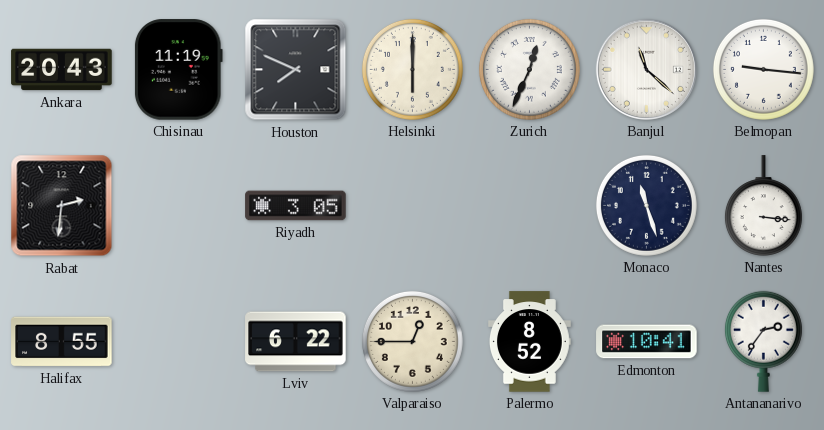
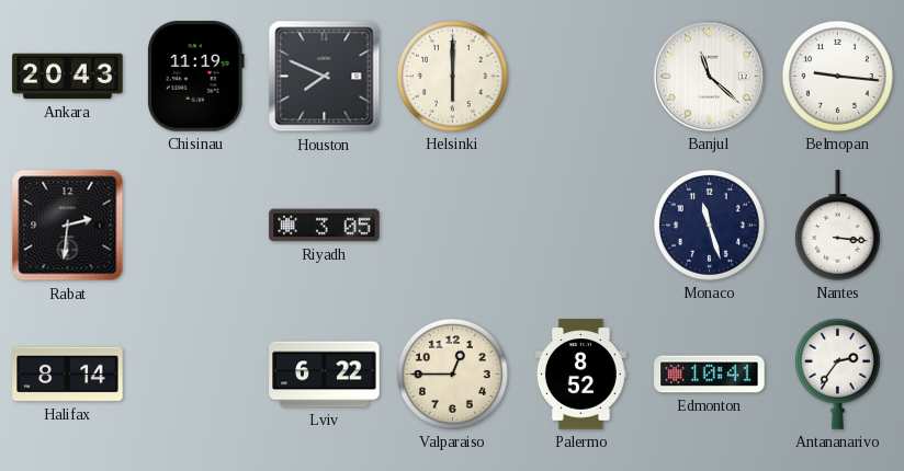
Zurich: 12:34 -> none (529, 69)
Halifax: 8:55 -> 8:14 (68, 375)
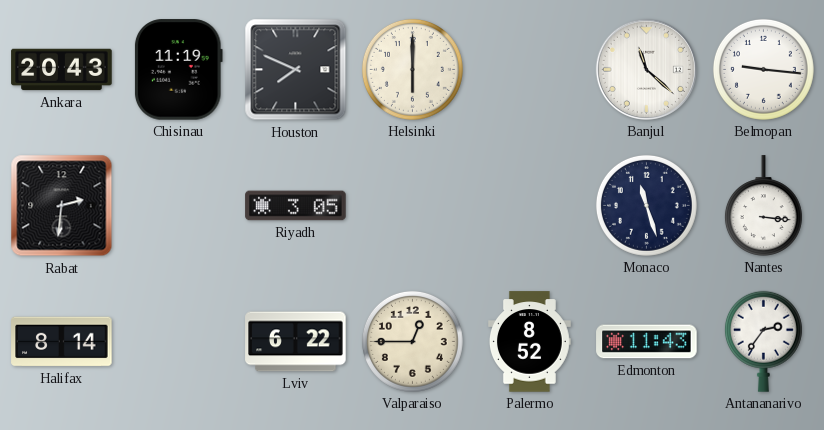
Edmonton: 10:41 -> 11:43 (647, 342)
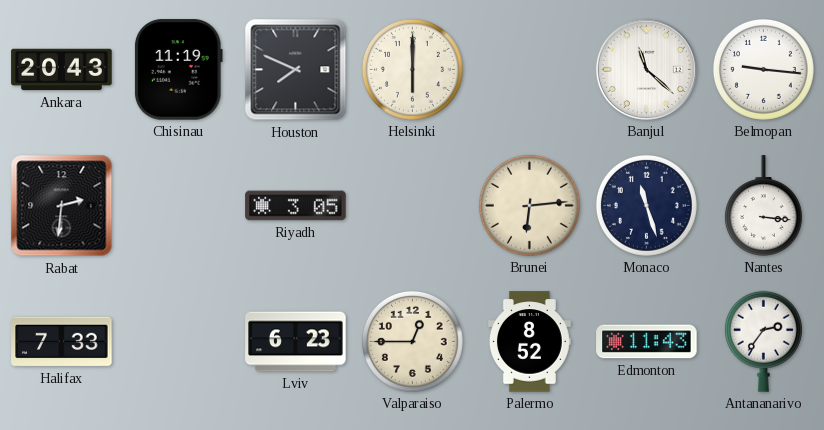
Brunei: none -> 6:14 (529, 205)
Halifax: 8:14 -> 7:33 (62, 342)
Lviv: 6:22 -> 6:23 (296, 342)
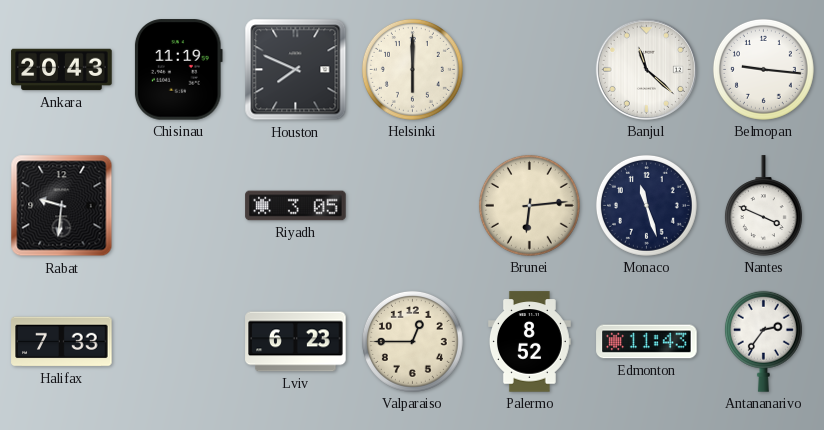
Rabat: 2:31 -> 9:31 (62, 206)
Nantes: 3:16 -> 3:49 (763, 206)
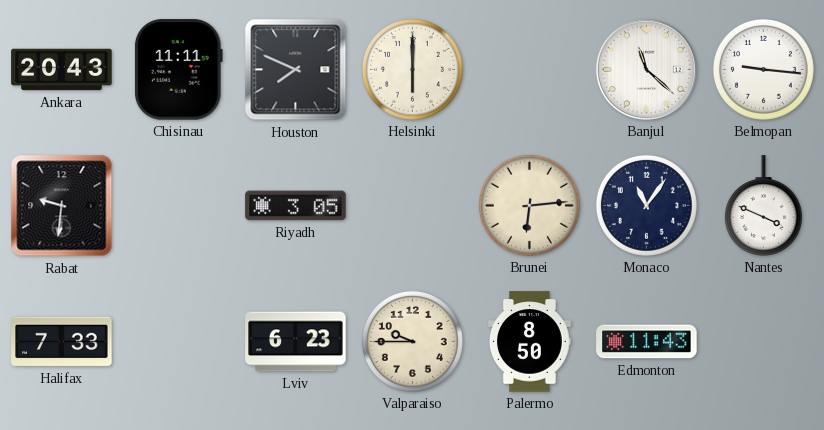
Chisinau: 11:19 -> 11:11 (178, 70)
Monaco: 11:27 -> 11:06 (646, 205)
Valparaiso: 12:45 -> 9:45 (412, 341)
Palermo: 8:52 -> 8:50 (530, 342)
Antananarivo: 2:36 -> none (763, 341)
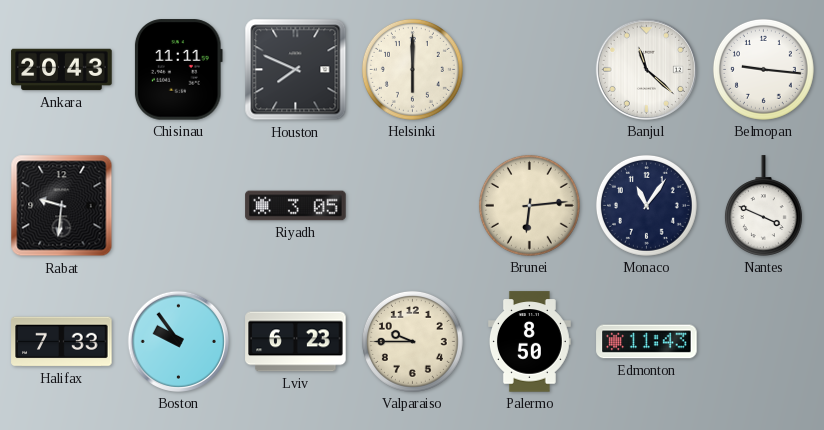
Boston: none -> 9:54 (178, 341)
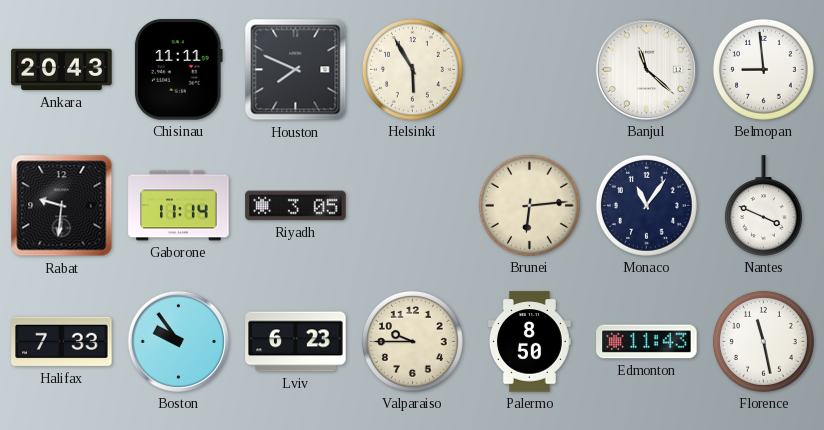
Helsinki: 6:00 -> 5:55 (412, 69)
Belmopan: 9:16 -> 8:59 (763, 69)
Gaborone: none -> 11:14 (179, 206)
Florence: none -> 11:28 (763, 341)
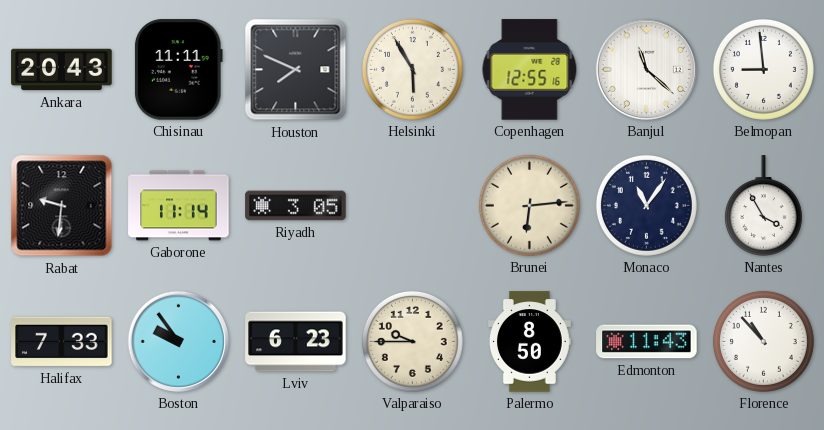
Copenhagen: none -> 12:55 (530, 70)
Nantes: 3:49 -> 3:55 (763, 206)
Florence: 11:28 -> 10:53 (763, 341)
